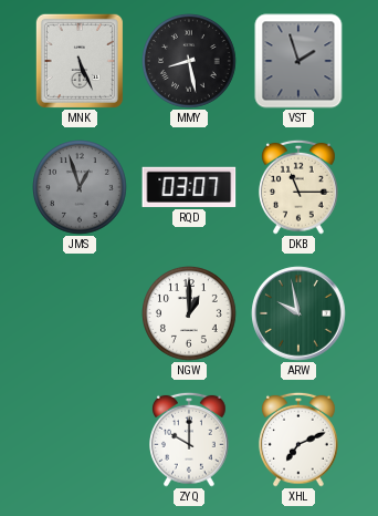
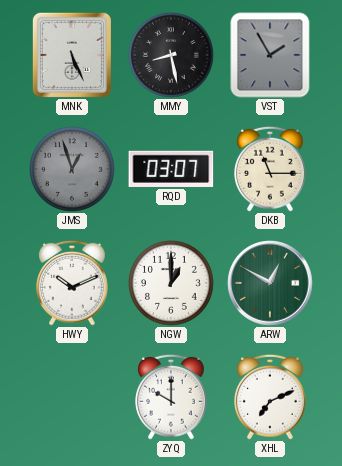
VST: 1:57 -> 1:55 (270, 55)
HWY: none -> 10:11 (73, 283)
ARW: 9:58 -> 12:50 (270, 283)
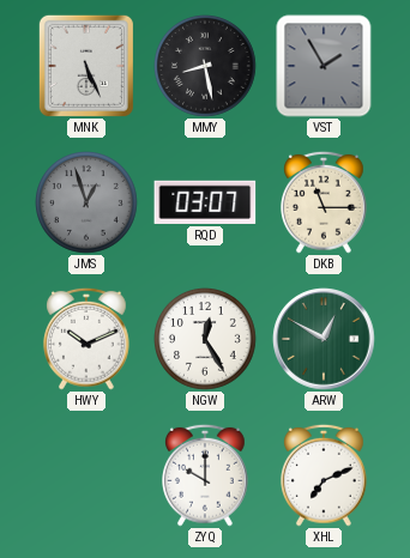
NGW: 1:00 -> 12:25 (206, 340)
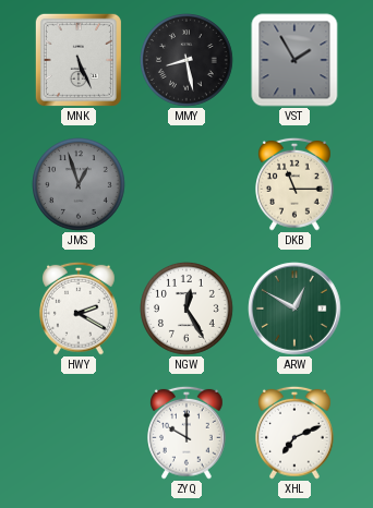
RQD: 03:07 -> none (205, 202)
HWY: 10:11 -> 2:20 (80, 309)
